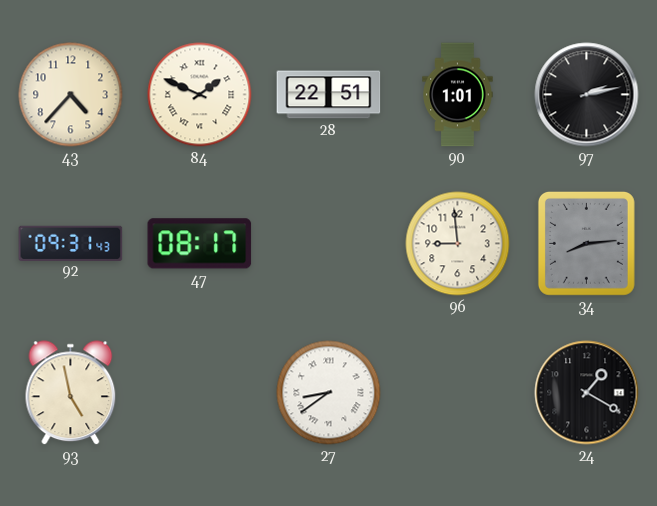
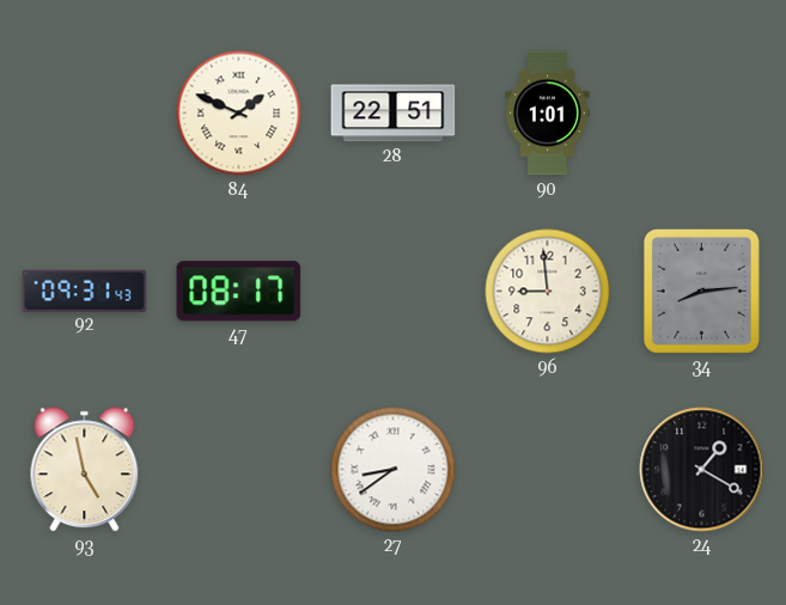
43: 4:37 -> none (71, 95)
97: 2:13 -> none (587, 95)
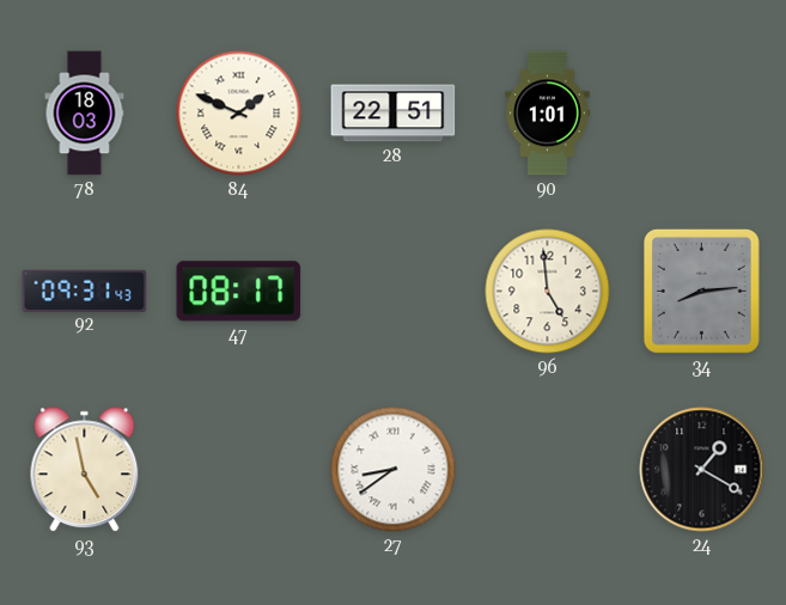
78: none -> 18:03 (85, 114)
96: 8:59 -> 4:59 (548, 292)
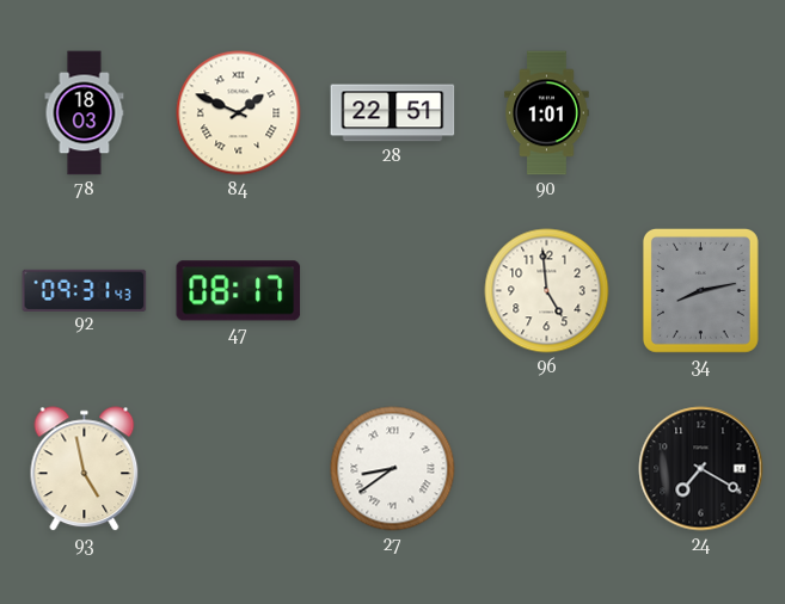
34: 8:14 -> 8:13 (700, 290)
24: 1:20 -> 7:20 (701, 469)
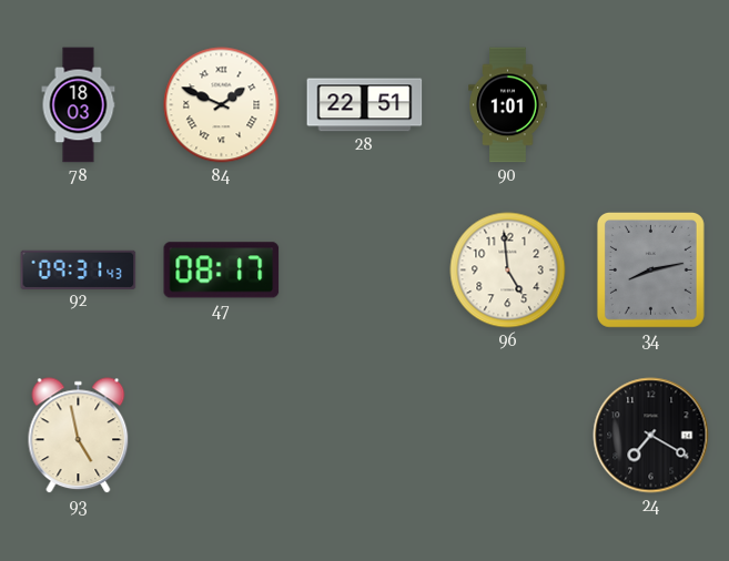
27: 8:39 -> none (393, 469)
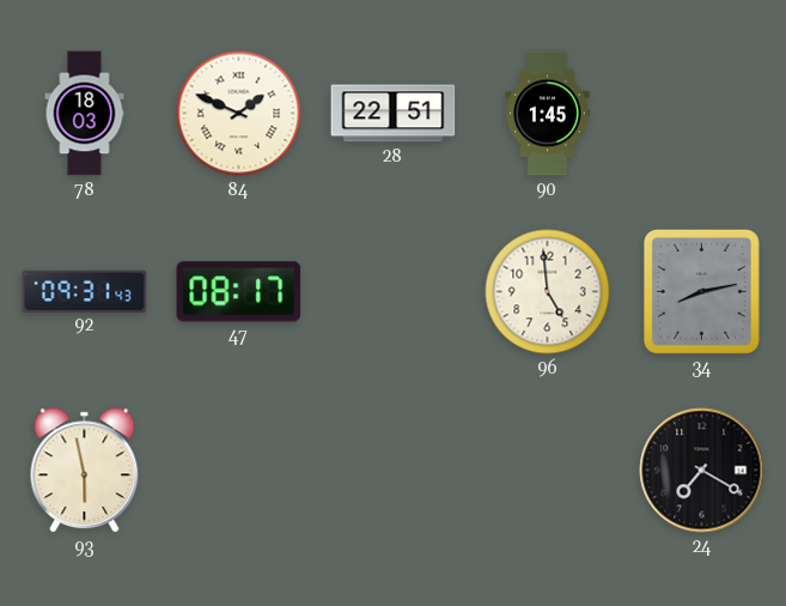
90: 1:01 -> 1:45 (548, 114)
93: 4:58 -> 5:58 (85, 471)
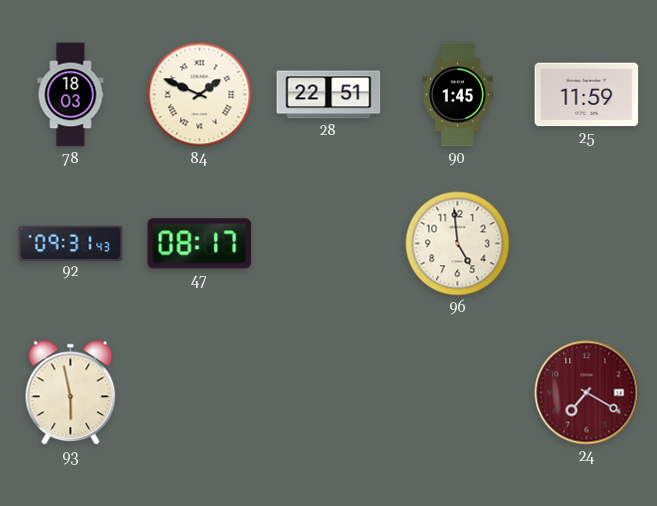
25: none -> 11:59 (587, 95)
34: 8:13 -> none (701, 291)
24 dial: black -> burgundy (587, 393)
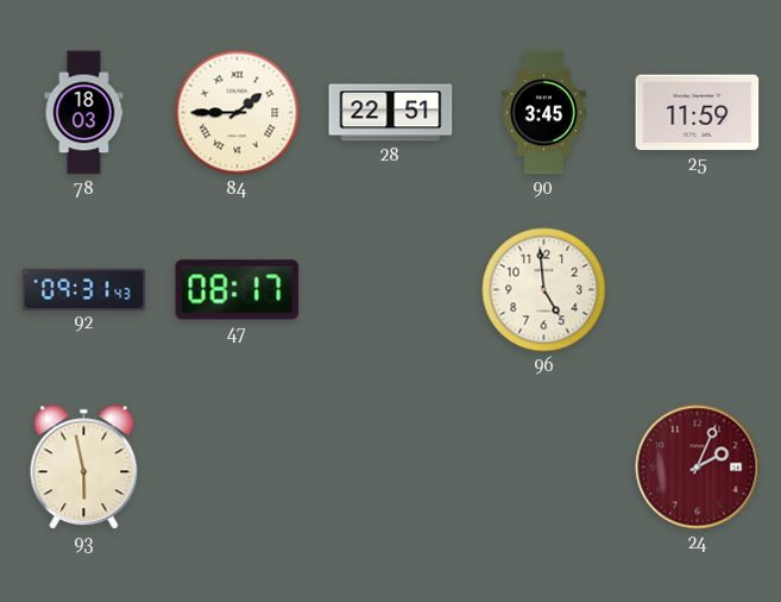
84: 1:49 -> 1:45 (238, 113)
90: 1:45 -> 3:45 (544, 113)
24: 7:20 -> 2:04 (698, 468)
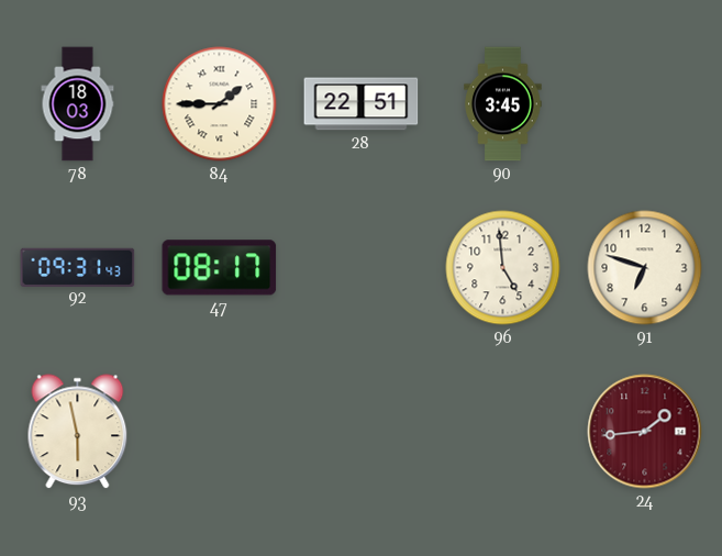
25: 11:59 -> none (698, 113)
91: none -> 6:48 (645, 268)
24: 2:04 -> 1:44 (645, 432)
